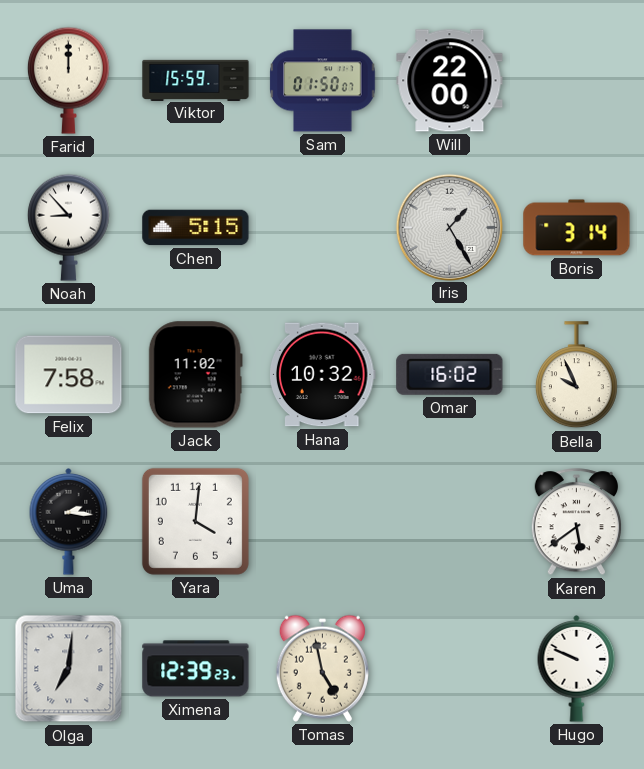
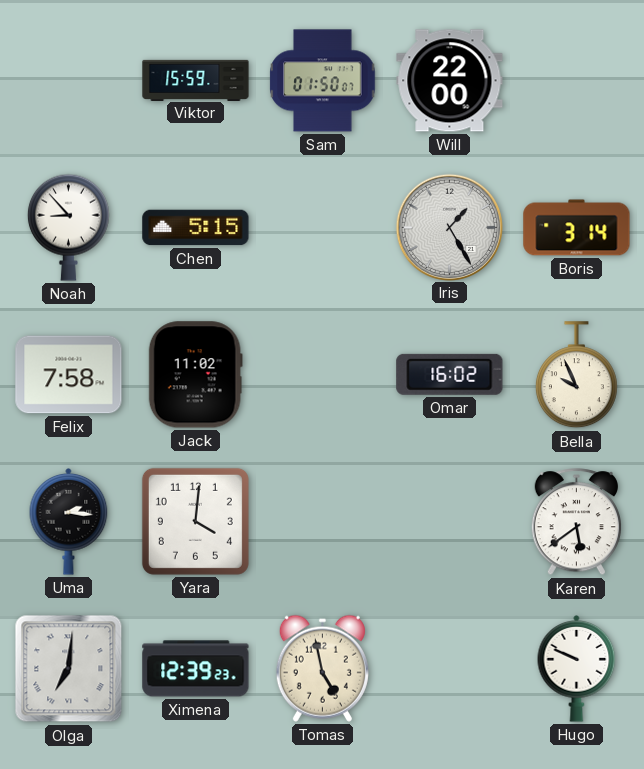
Farid: 12:00 -> none (68, 80)
Hana: 10:32 -> none (323, 375)
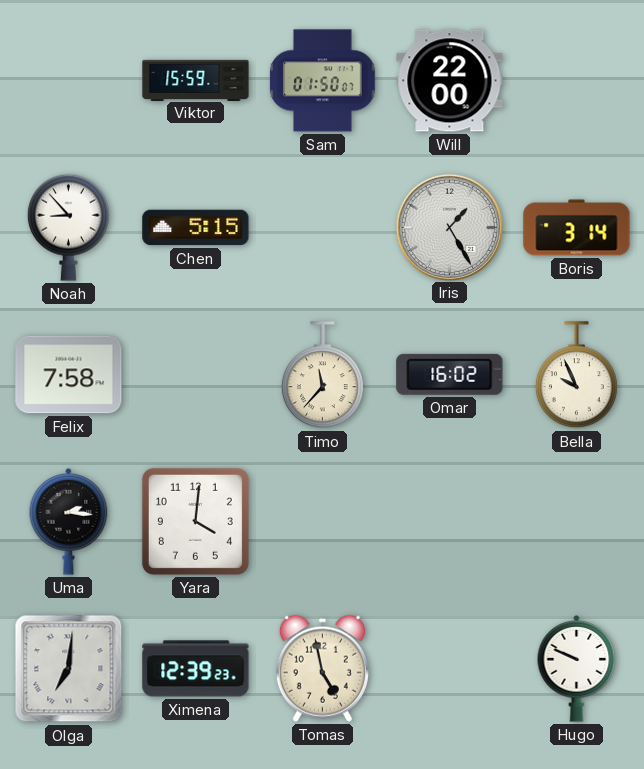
Jack: 11:02 -> none (195, 375)
Timo: none -> 11:37 (322, 375)
Karen: 5:39 -> none (576, 522)
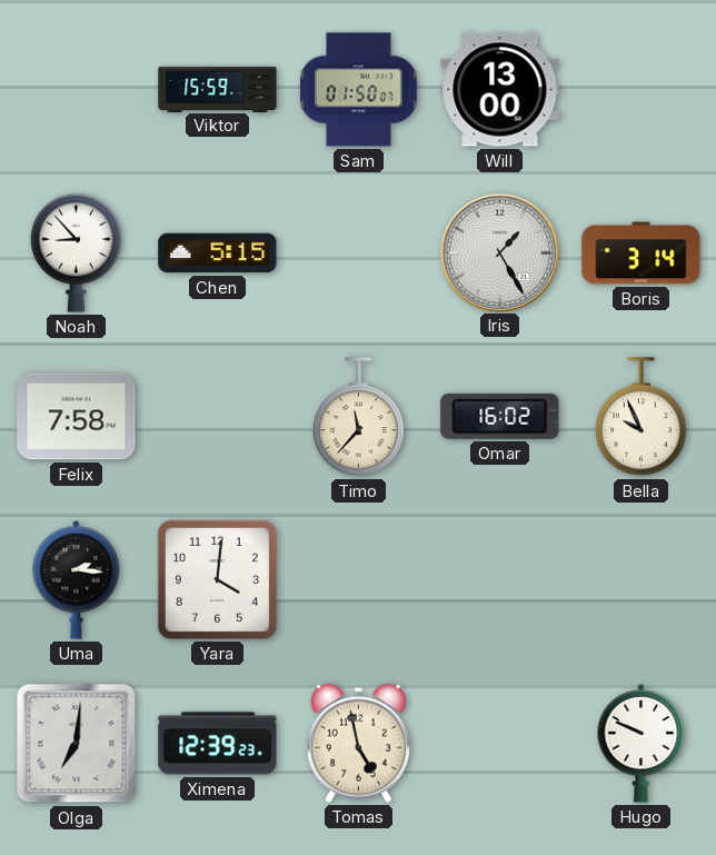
Will: 22:00 -> 13:00 (500, 90)
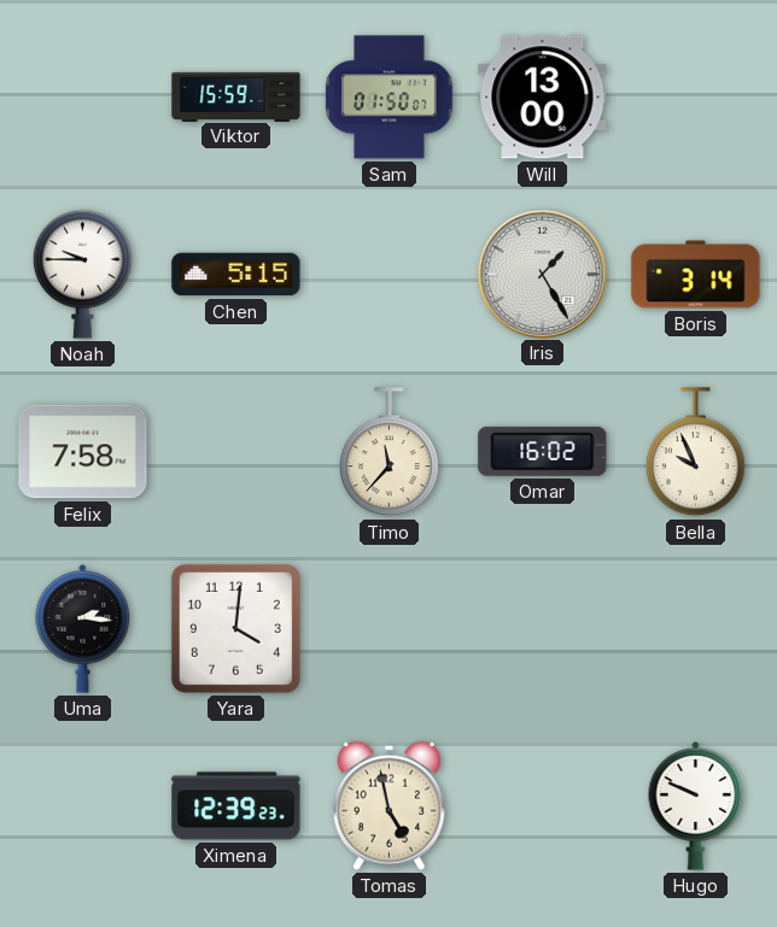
Noah: 8:53 -> 9:45 (82, 274)
Olga: 7:01 -> none (77, 744)
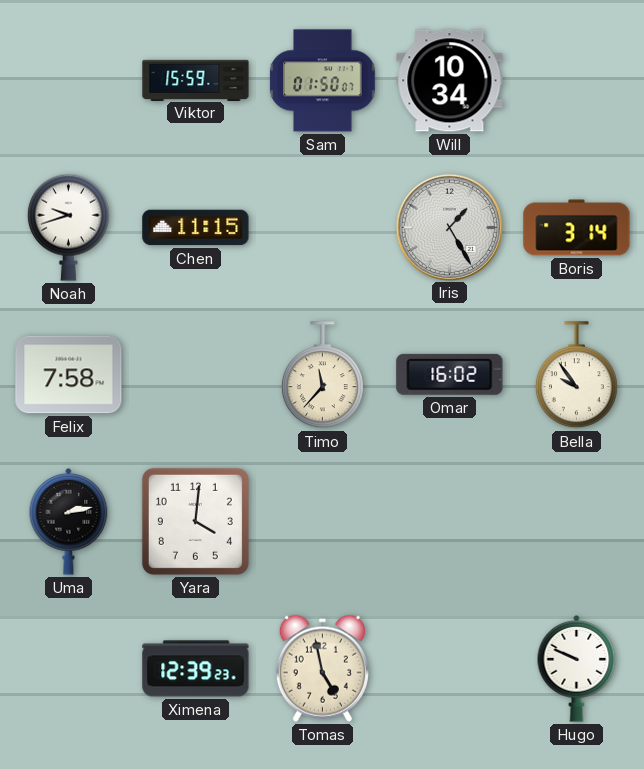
Will: 13:00 -> 10:34 (450, 81)
Noah: 9:45 -> 9:42 (68, 227)
Chen: 5:15 -> 11:15 (196, 228)
Bella: 9:56 -> 9:54 (576, 375)
Uma: 2:16 -> 2:13 (69, 522)
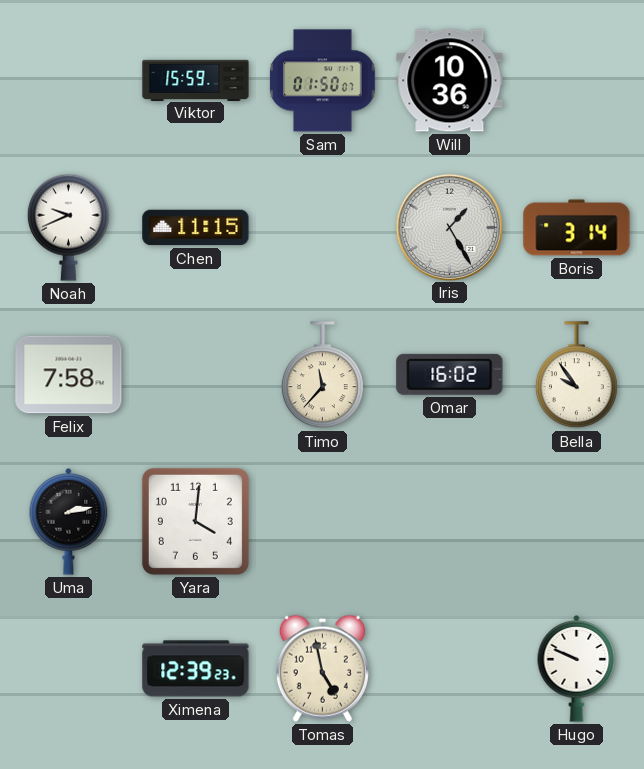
Will: 10:34 -> 10:36 (450, 81)
Noah: 9:42 -> 9:41 (68, 227)
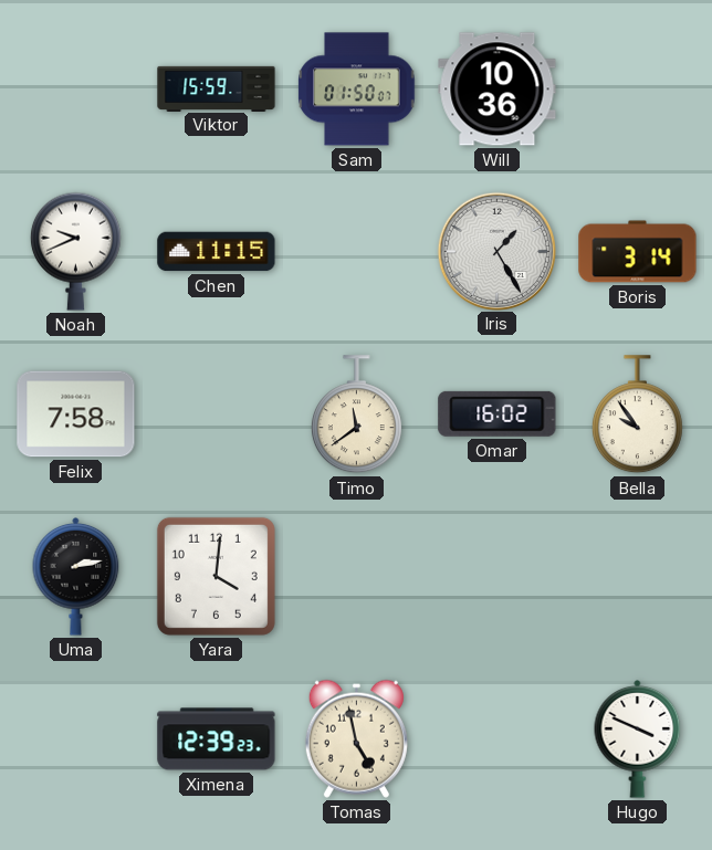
Timo: 11:37 -> 11:39 (356, 414)
Hugo: 9:49 -> 3:49 (638, 739)
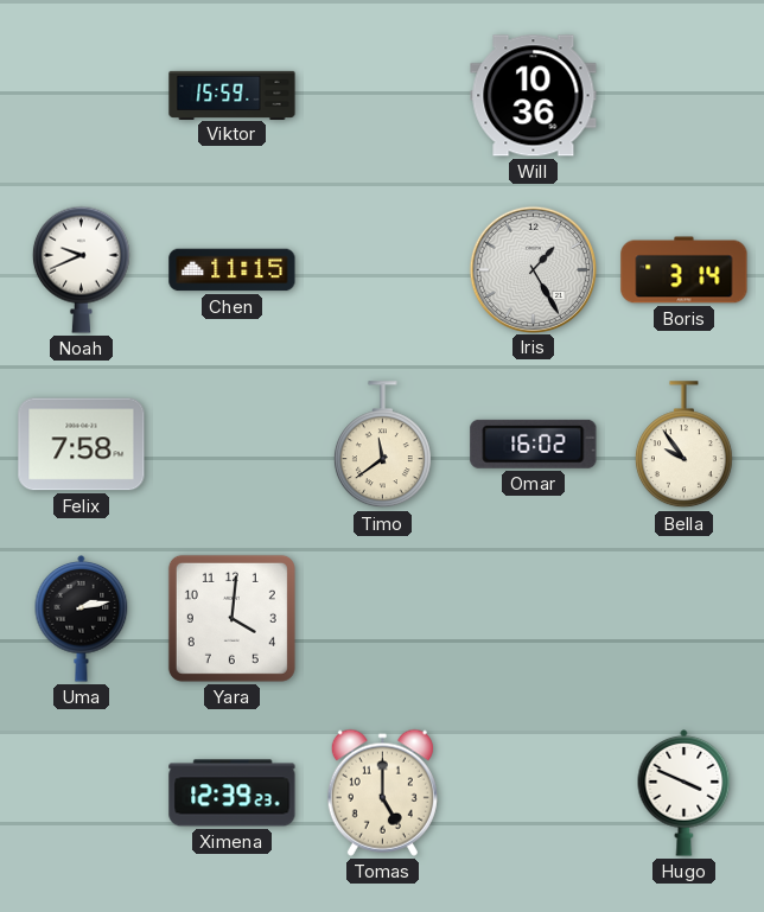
Sam: 01:50 -> none (357, 90)
Tomas: 4:58 -> 5:00 (382, 792)
